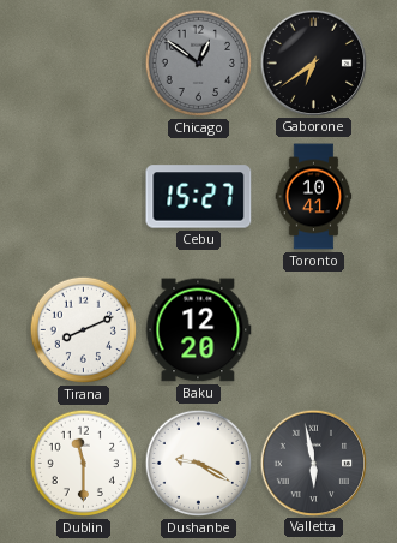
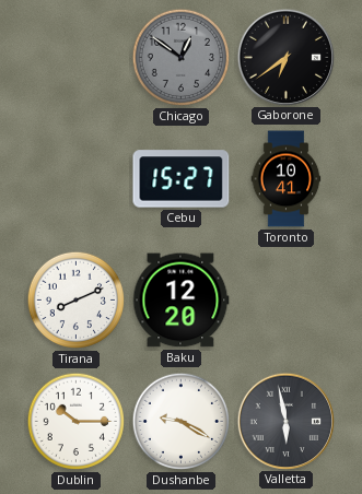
Dublin: 11:30 -> 10:15 (77, 422)
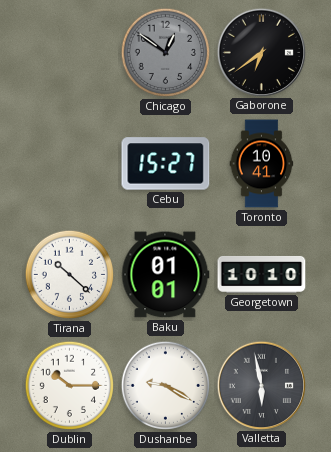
Tirana: 8:11 -> 10:22 (70, 275)
Baku: 12:20 -> 01:01 (165, 275)
Georgetown: none -> 10:10 (262, 274)
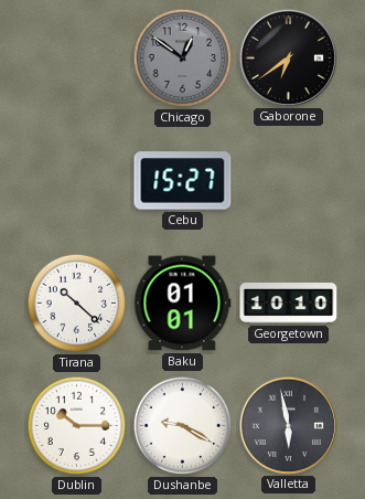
Toronto: 10:41 -> none (262, 164)
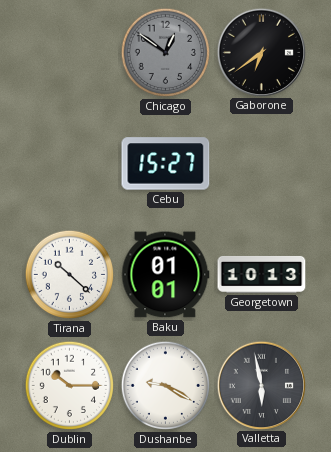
Georgetown: 10:10 -> 10:13 (262, 274)
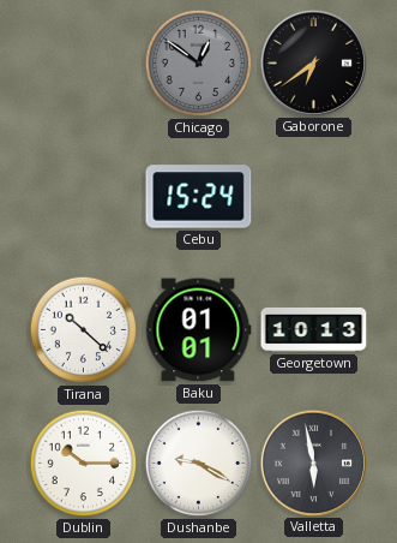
Cebu: 15:27 -> 15:24 (199, 197)
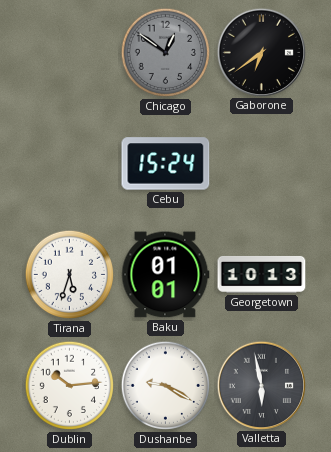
Tirana: 10:22 -> 5:33 (70, 275)
Dublin: 10:15 -> 10:14 (70, 386)
